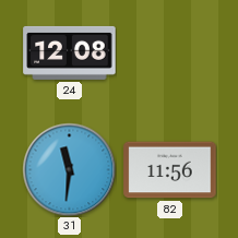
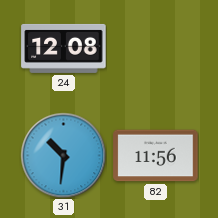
31: 11:31 -> 10:31 (63, 155)
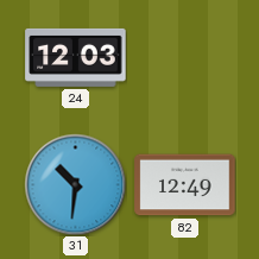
24: 12:08 -> 12:03 (76, 57)
82: 11:56 -> 12:49 (185, 185)
